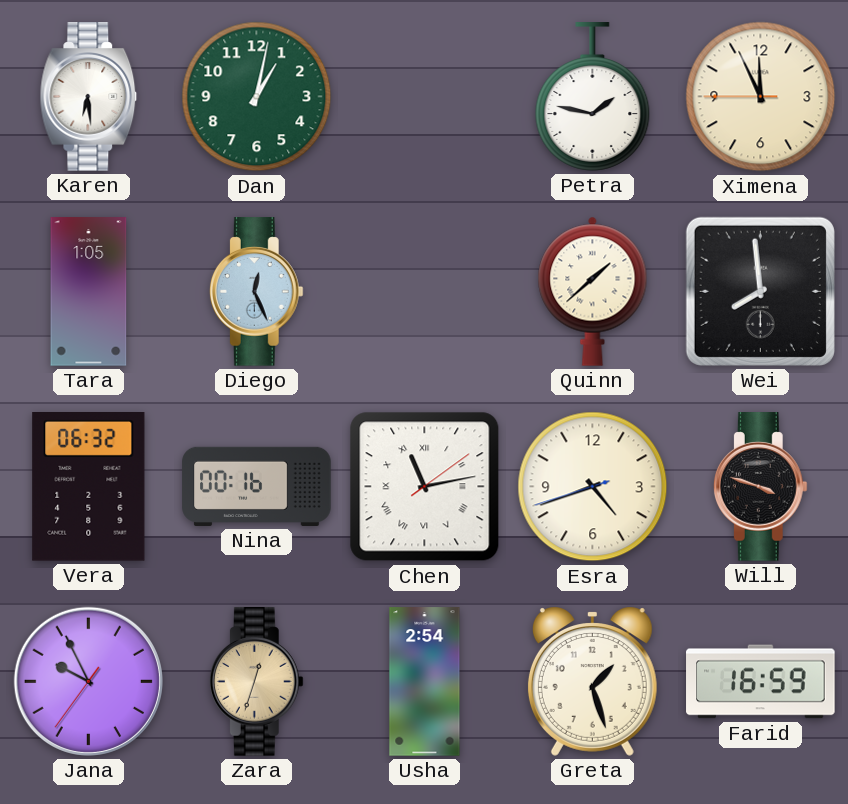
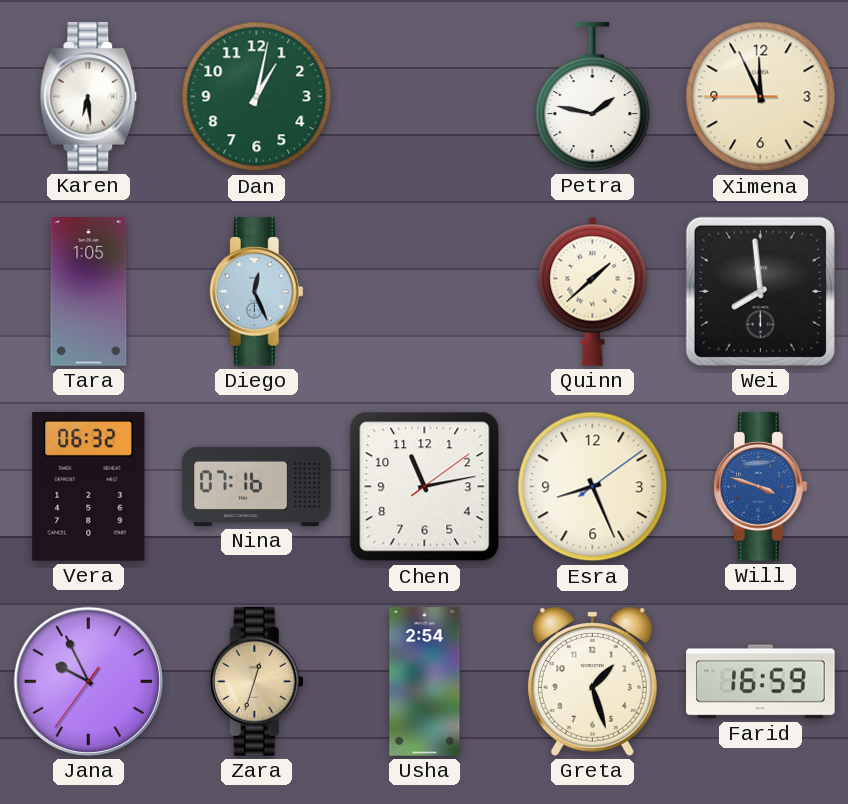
Nina: 00:16 -> 07:16 (257, 486)
Chen numerals: Roman -> Arabic (425, 487)
Esra: 4:41 -> 8:26 (593, 487)
Will dial: black -> blue (760, 487)
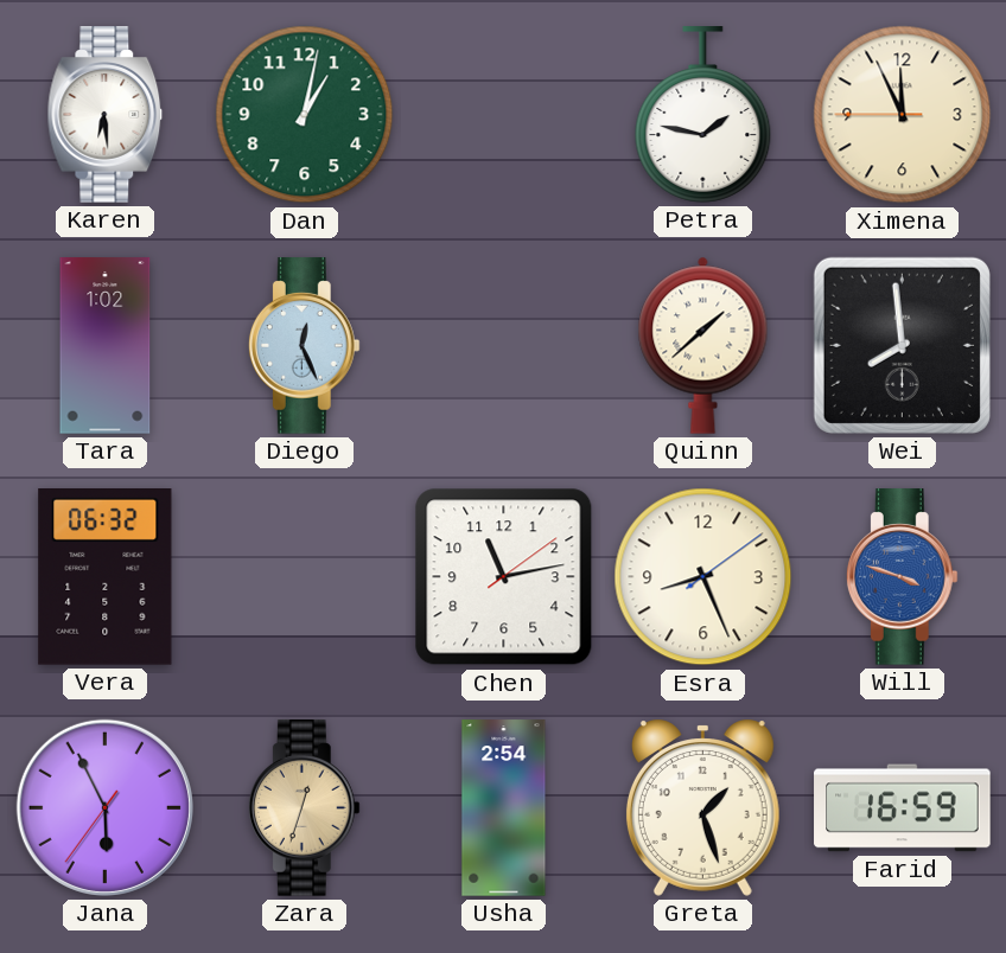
Tara: 1:05 -> 1:02 (106, 346)
Nina: 07:16 -> none (257, 486)
Jana: 9:55 -> 5:55 (104, 807)
